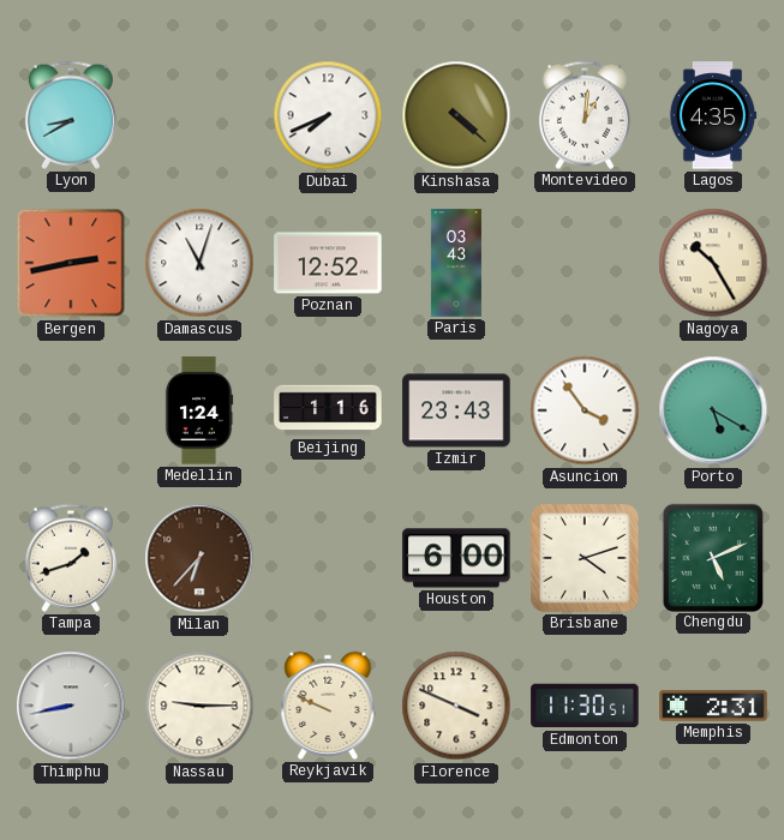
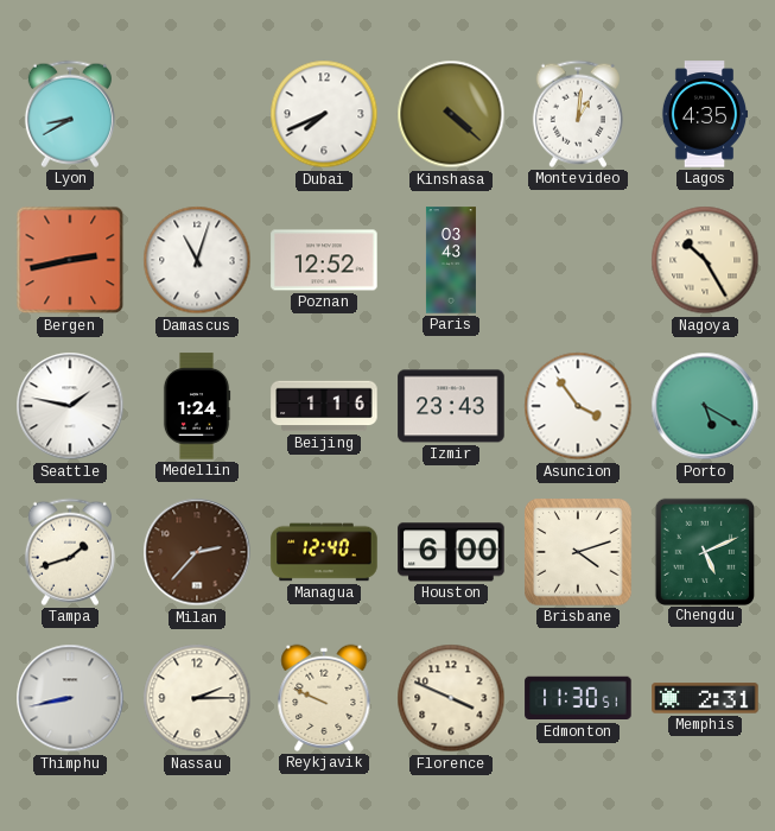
Seattle: none -> 1:47 (70, 406)
Milan: 6:37 -> 2:37 (197, 552)
Managua: none -> 12:40 (324, 552)
Nassau: 9:15 -> 2:15 (197, 698)
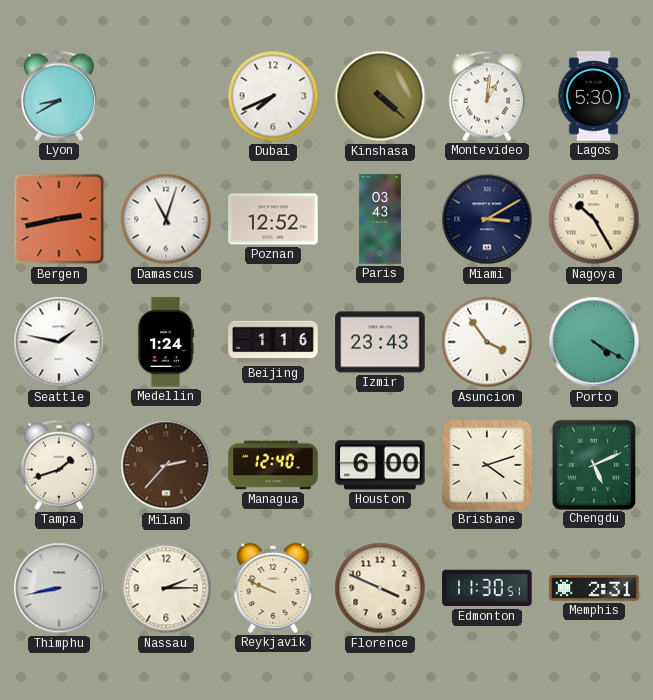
Lagos: 4:35 -> 5:30 (594, 96)
Miami: none -> 3:10 (487, 219)
Porto: 5:20 -> 4:20 (594, 342)
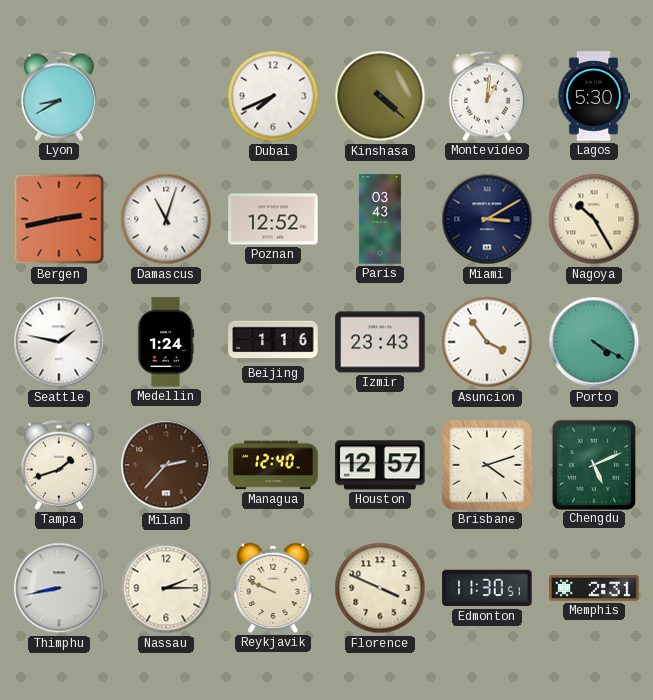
Houston: 6:00 -> 12:57 (380, 465)
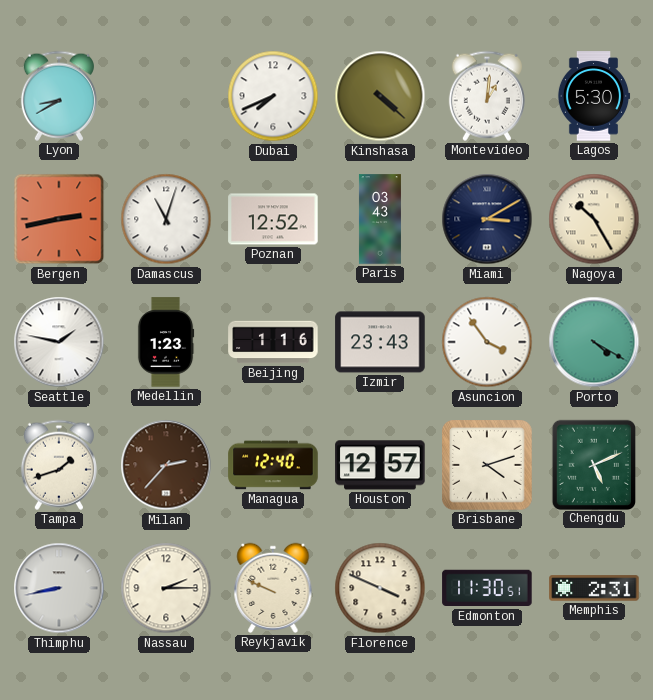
Medellin: 1:24 -> 1:23 (166, 342)
